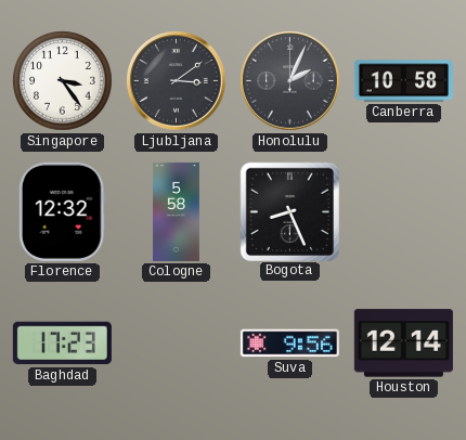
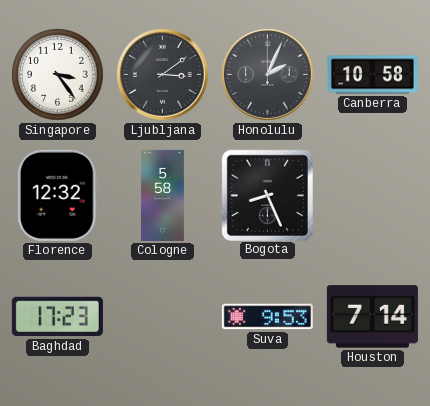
Suva: 9:56 -> 9:53 (267, 317)
Houston: 12:14 -> 7:14 (372, 317)
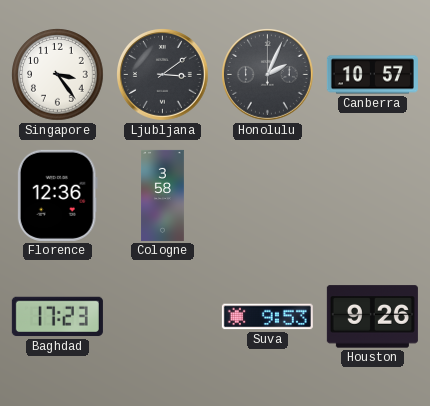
Canberra: 10:58 -> 10:57 (372, 75)
Florence: 12:32 -> 12:36 (57, 195)
Cologne: 5:58 -> 3:58 (163, 195)
Bogota: 8:26 -> none (267, 195)
Houston: 7:14 -> 9:26 (372, 317)
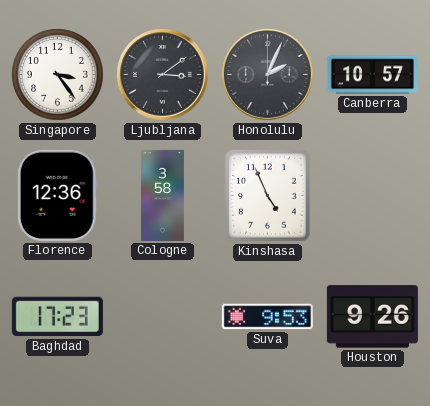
Kinshasa: none -> 4:56 (268, 196)
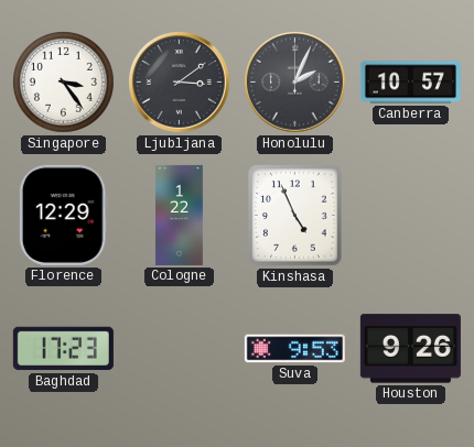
Florence: 12:36 -> 12:29 (63, 215)
Cologne: 3:58 -> 1:22 (180, 215)
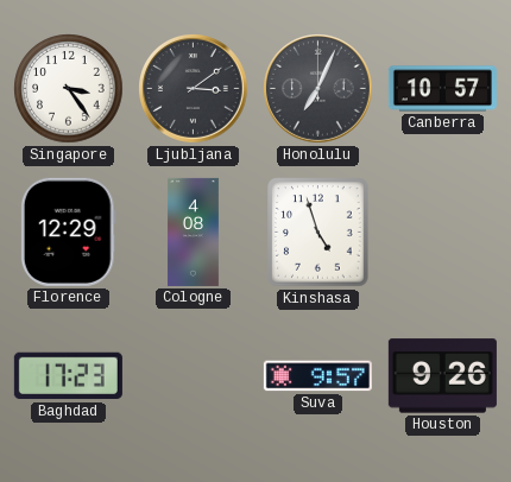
Honolulu: 2:04 -> 7:04 (318, 89)
Cologne: 1:22 -> 4:08 (194, 232)
Kinshasa: 4:56 -> 4:57 (318, 233)
Suva: 9:53 -> 9:57 (317, 376)
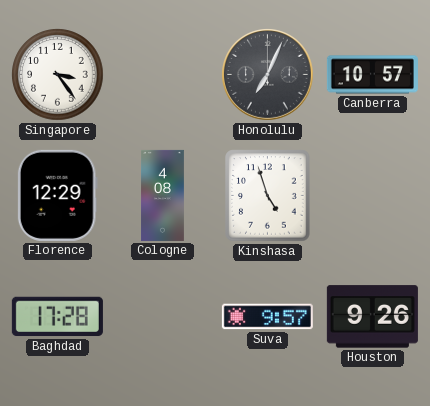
Ljubljana: 3:09 -> none (194, 89)
Baghdad: 17:23 -> 17:28 (57, 317)
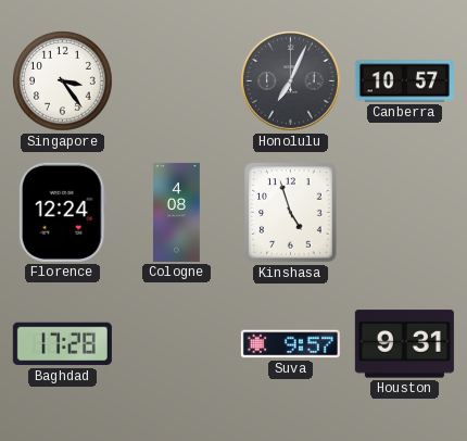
Florence: 12:29 -> 12:24 (62, 212)
Houston: 9:26 -> 9:31 (404, 344)
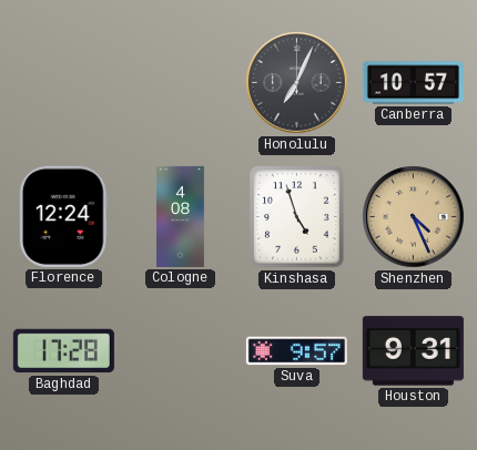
Singapore: 3:24 -> none (63, 81)
Shenzhen: none -> 4:26 (414, 217)
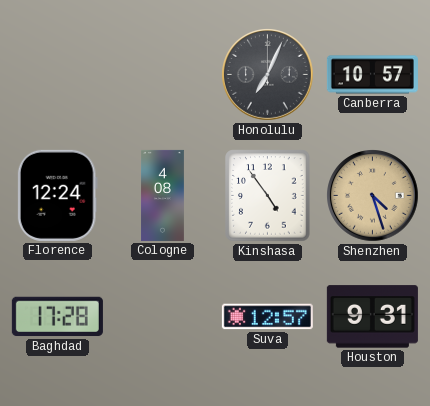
Kinshasa: 4:57 -> 4:54 (268, 196)
Shenzhen: 4:26 -> 4:27 (373, 196)
Suva: 9:57 -> 12:57 (267, 317)
